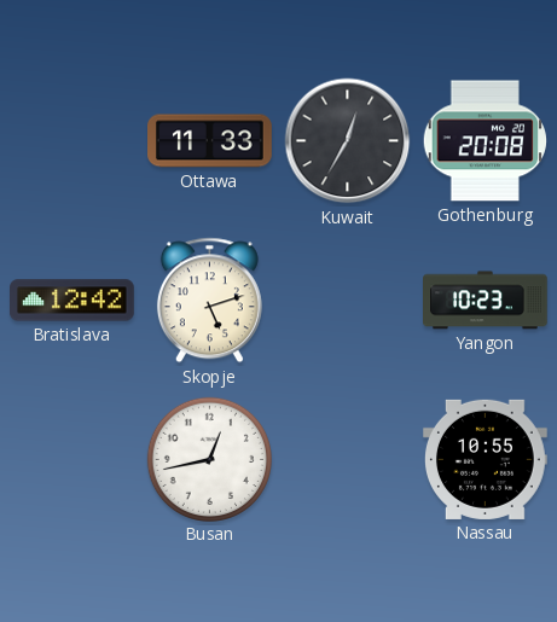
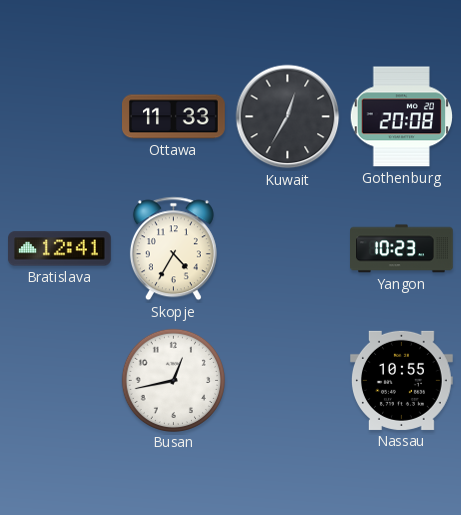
Bratislava: 12:42 -> 12:41 (60, 249)
Skopje: 5:12 -> 4:35 (173, 249)
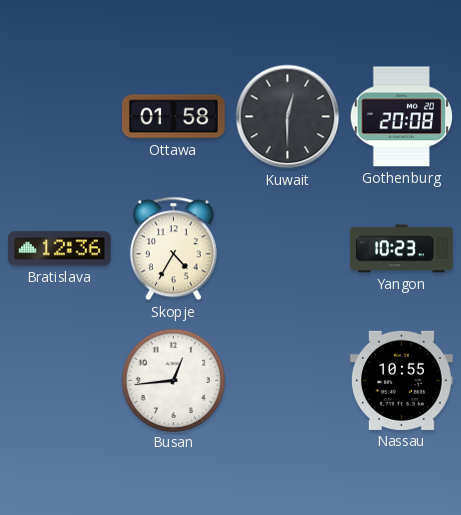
Ottawa: 11:33 -> 01:58 (174, 117)
Kuwait: 12:35 -> 12:30 (288, 117)
Bratislava: 12:41 -> 12:36 (60, 249)
Busan: 12:43 -> 12:44 (173, 380)
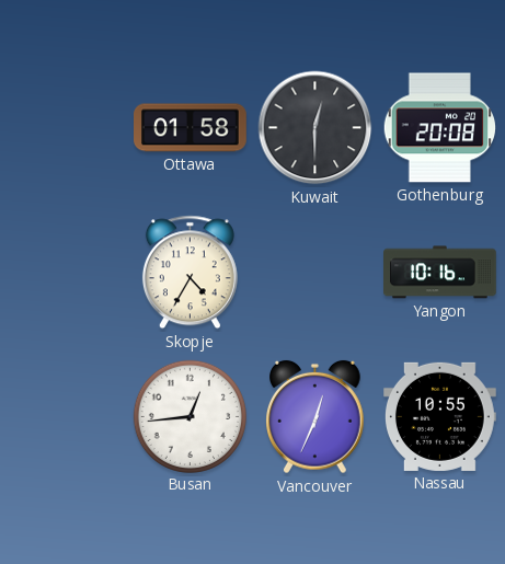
Bratislava: 12:36 -> none (60, 249)
Yangon: 10:23 -> 10:16 (440, 273)
Vancouver: none -> 12:34 (315, 417)
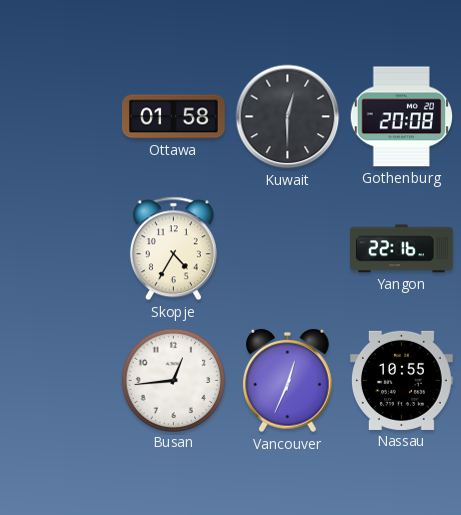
Yangon: 10:16 -> 22:16 (402, 249)
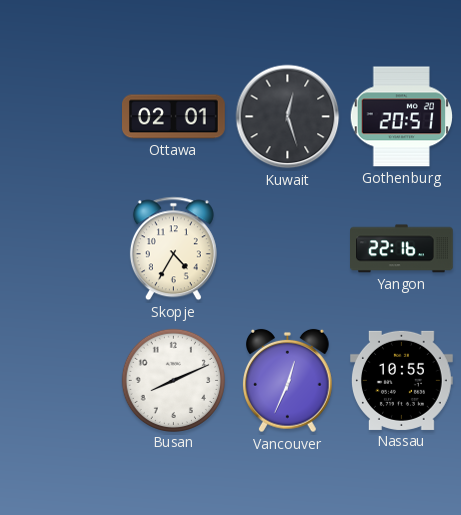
Ottawa: 01:58 -> 02:01 (174, 117)
Kuwait: 12:30 -> 12:27 (288, 117)
Gothenburg: 20:08 -> 20:51 (402, 117)
Busan: 12:44 -> 8:11 (173, 380)
